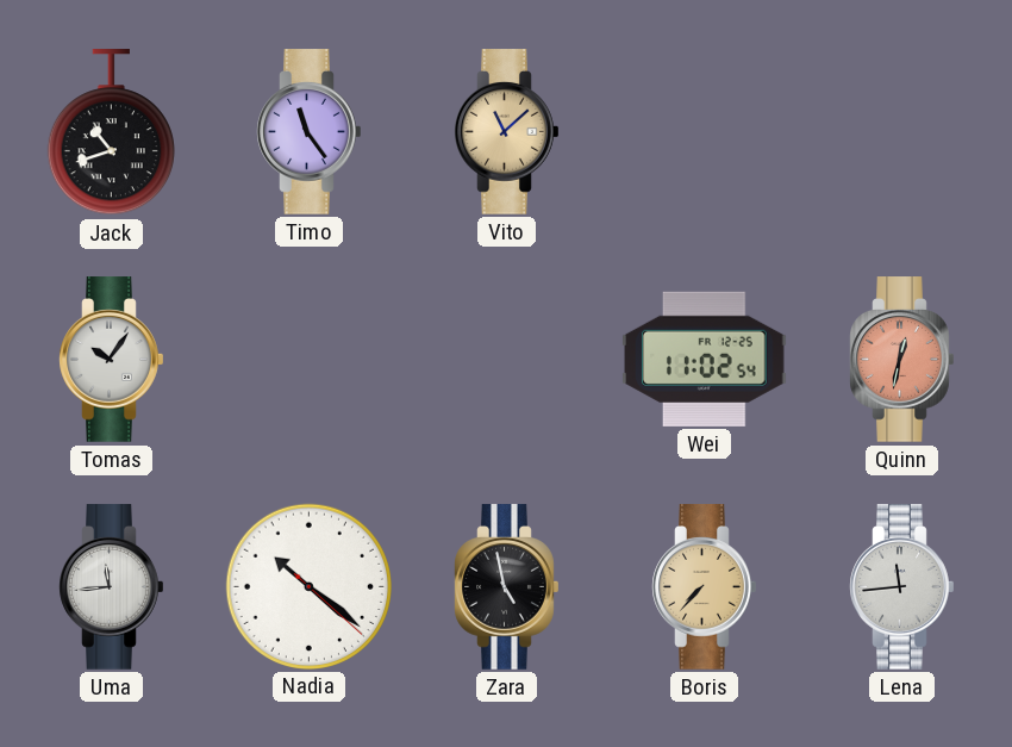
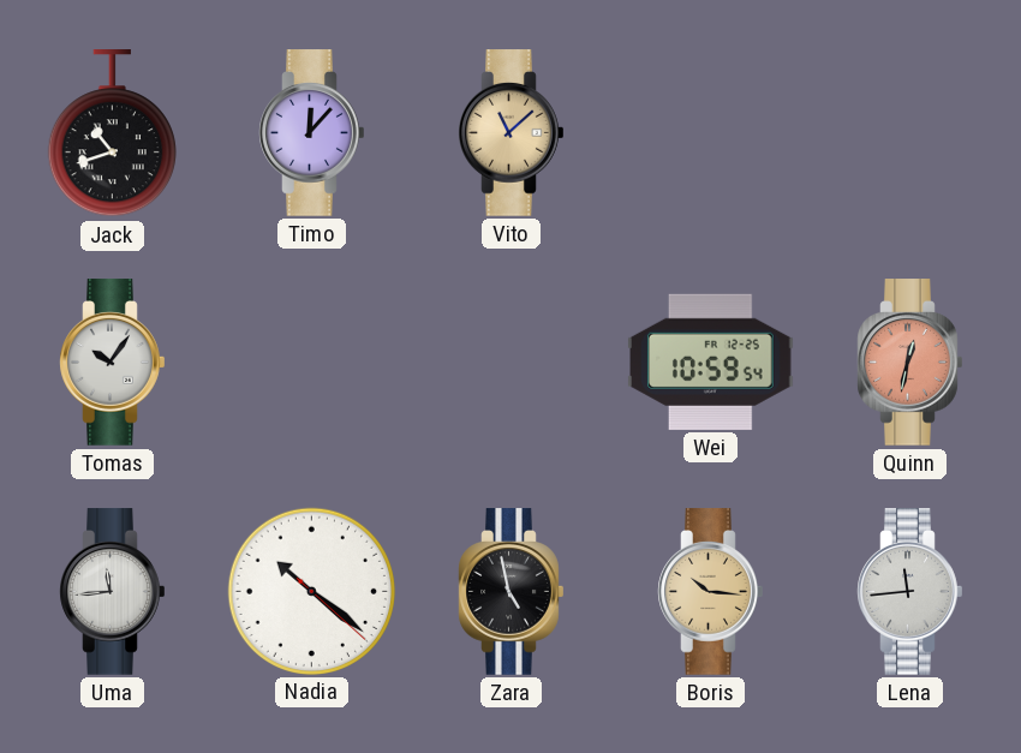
Timo: 11:24 -> 12:07 (312, 133)
Wei: 11:02 -> 10:59 (711, 361)
Boris: 7:37 -> 10:16 (711, 592)
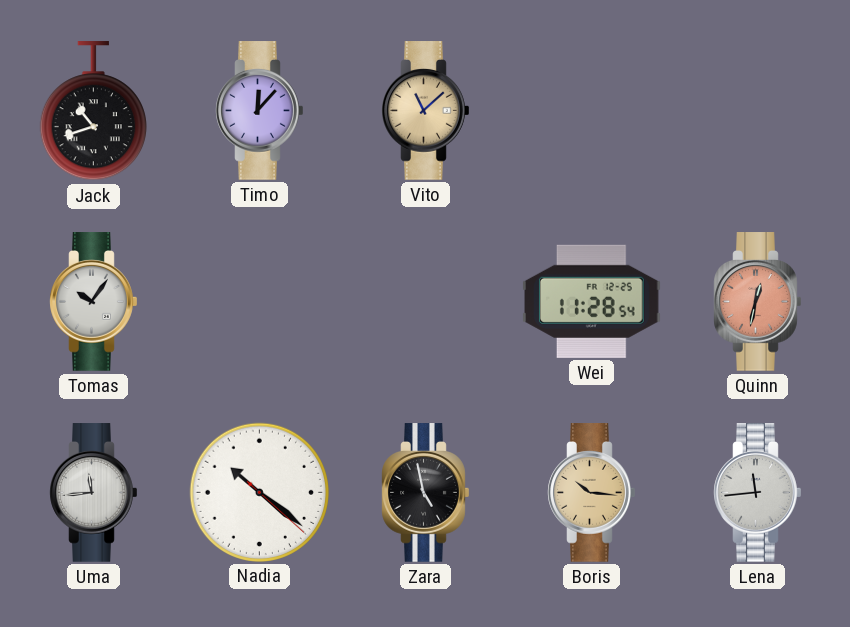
Wei: 10:59 -> 11:28 (592, 301)
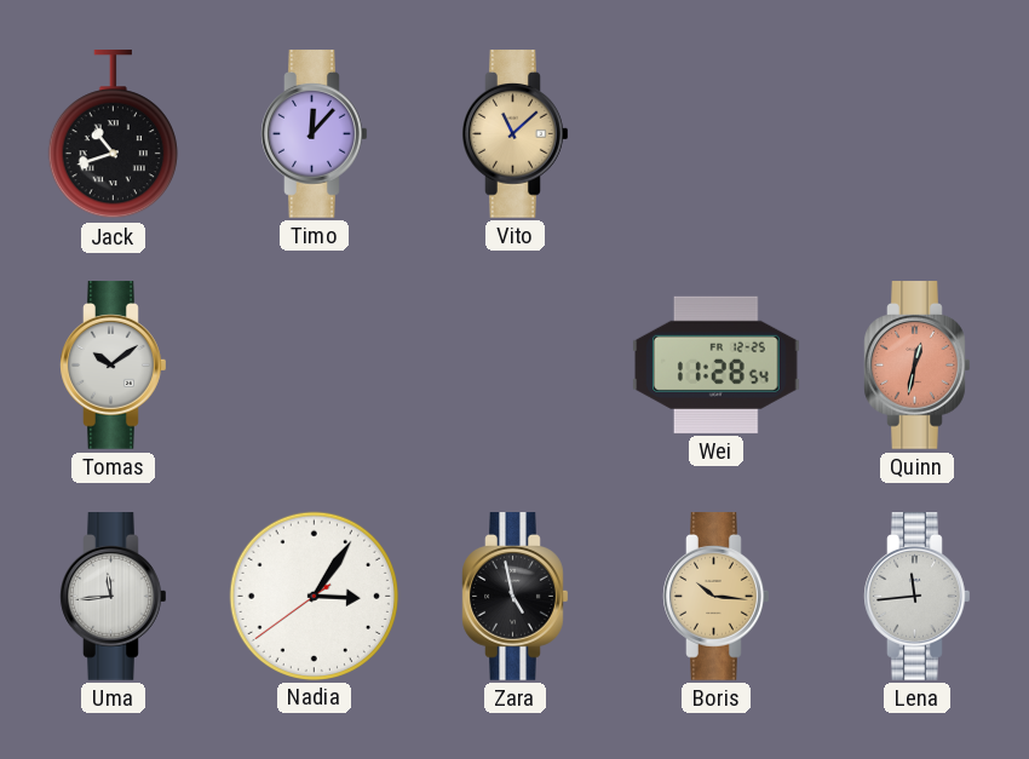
Tomas: 10:06 -> 10:09 (114, 366)
Nadia: 10:21 -> 3:05 (314, 596)
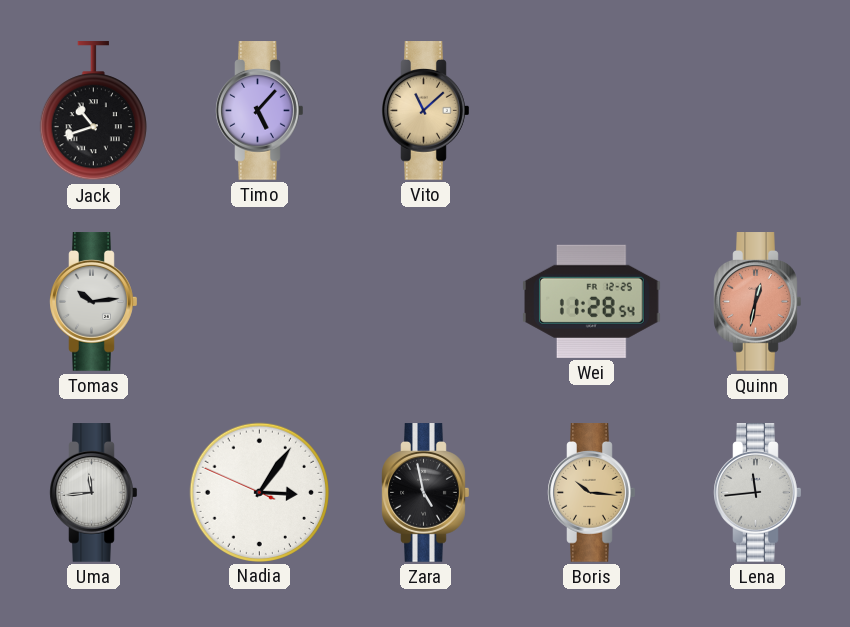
Timo: 12:07 -> 5:07 (260, 111)
Tomas: 10:09 -> 10:14 (94, 302)
Nadia: 3:05:39 -> 3:05:49 (259, 492)
